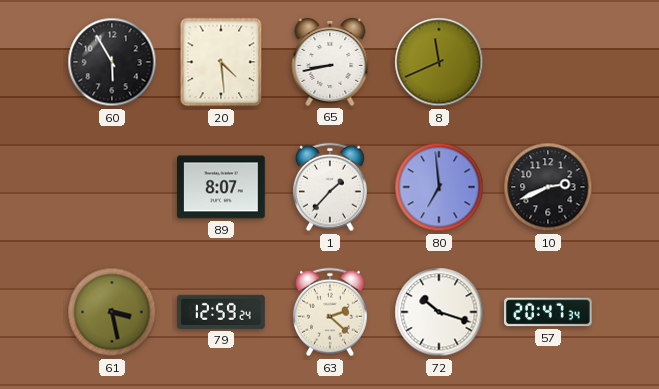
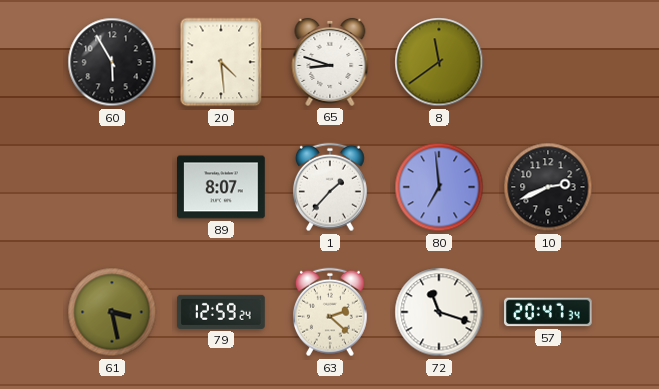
65: 8:43 -> 8:48 (330, 62)
8: 11:41 -> 11:39 (439, 62)
72: 10:18 -> 11:18 (439, 312)
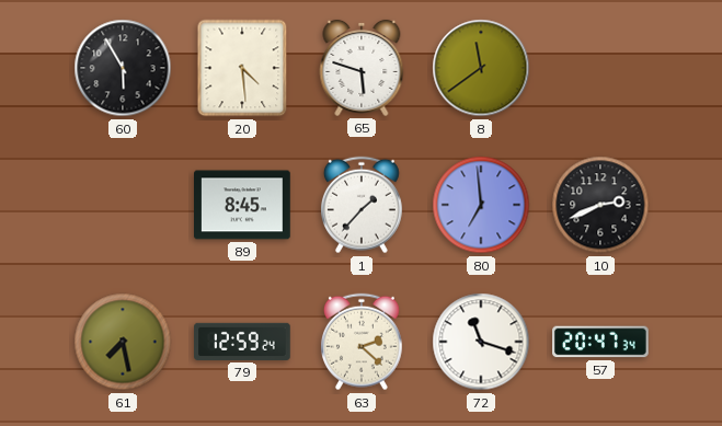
65: 8:48 -> 5:48 (362, 68)
89: 8:07 -> 8:45 (243, 205)
61: 3:28 -> 7:28 (123, 342)
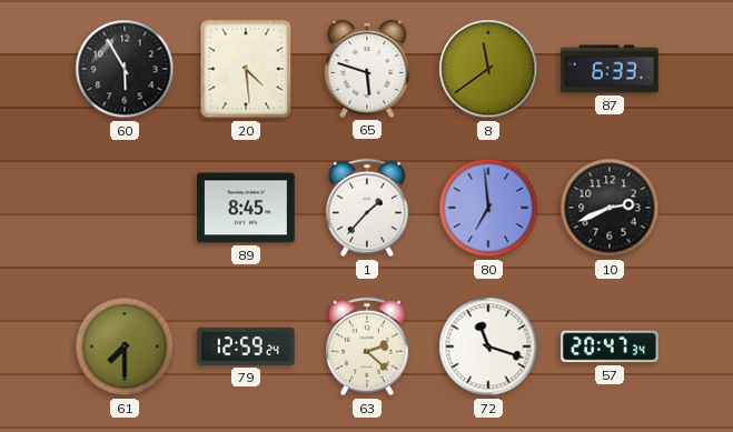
87: none -> 6:33 (610, 69)
61: 7:28 -> 7:30 (125, 346)
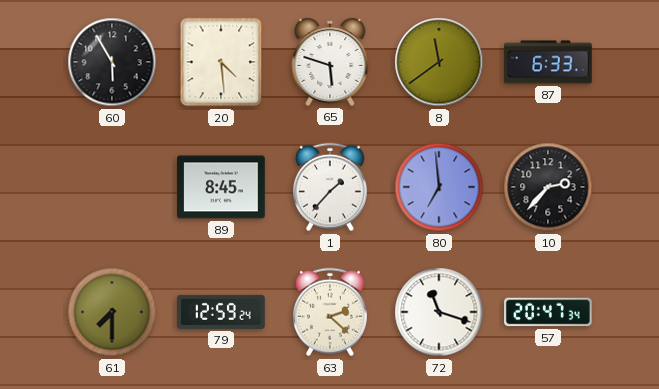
10: 2:41 -> 2:37 (548, 187)
